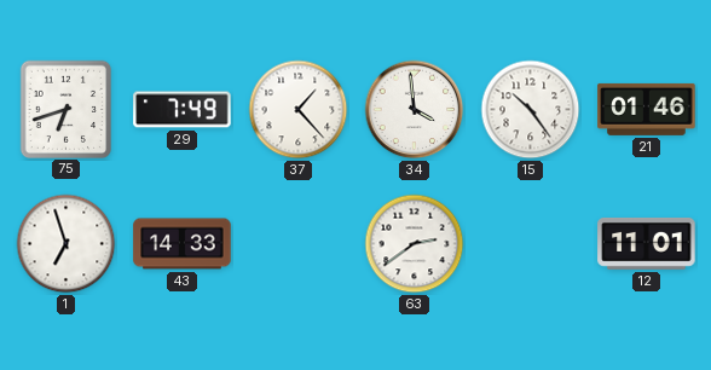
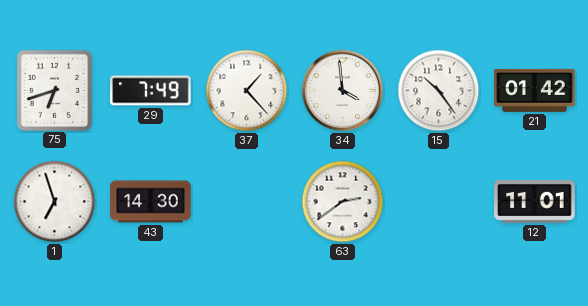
21: 01:46 -> 01:42 (535, 90)
43: 14:33 -> 14:30 (151, 202)
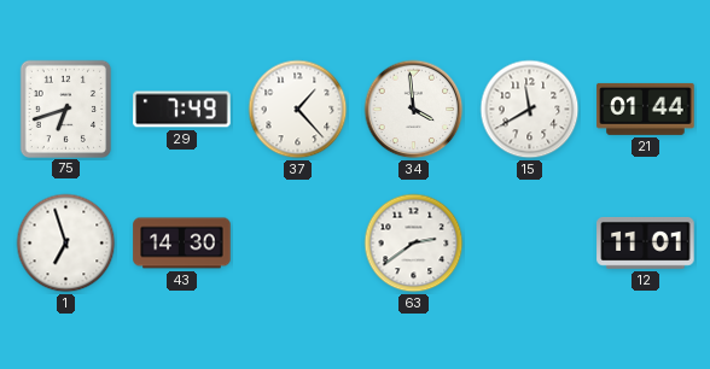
15: 10:24 -> 11:40 (530, 110)
21: 01:42 -> 01:44 (646, 109)
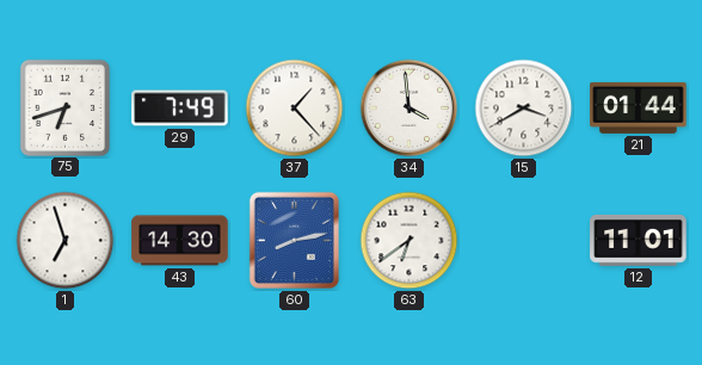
15: 11:40 -> 3:40 (524, 109)
60: none -> 8:13 (294, 240)
63: 2:39 -> 6:39 (410, 241)
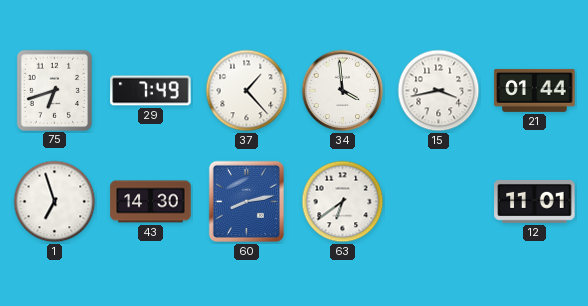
15: 3:40 -> 3:43 (439, 91)
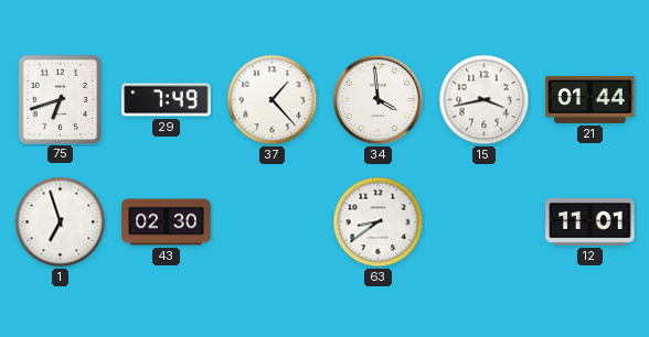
43: 14:30 -> 02:30 (167, 222)
60: 8:13 -> none (246, 201)
63: 6:39 -> 8:39 (379, 222)
